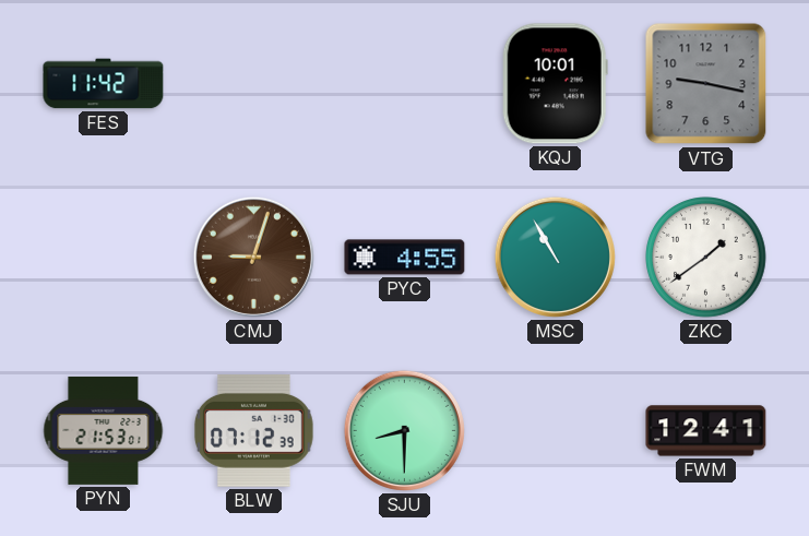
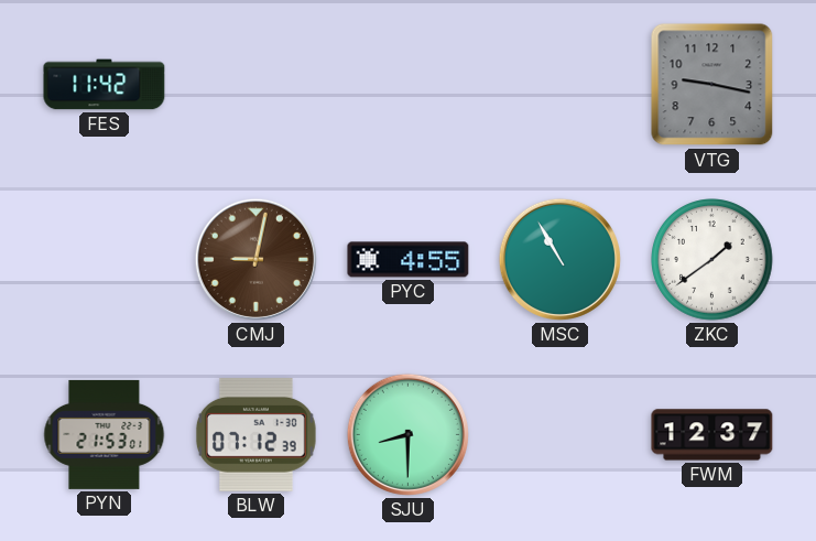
KQJ: 10:01 -> none (555, 84)
CMJ: 9:03 -> 9:02 (255, 259)
FWM: 12:41 -> 12:37 (712, 435)
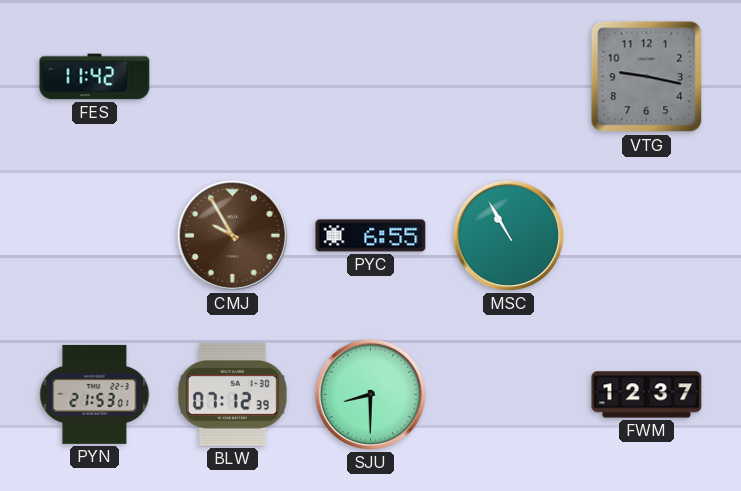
CMJ: 9:02 -> 9:55 (232, 235)
PYC: 4:55 -> 6:55 (371, 236)
ZKC: 1:39 -> none (712, 260)
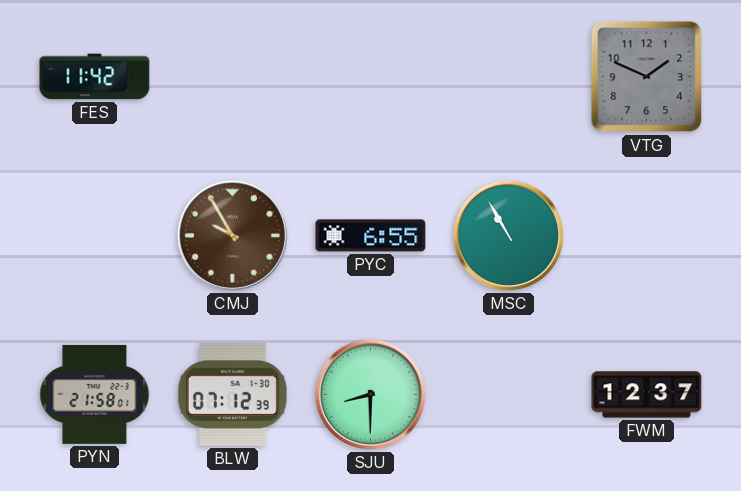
VTG: 9:17 -> 1:49 (647, 77)
PYN: 21:53 -> 21:58 (95, 394)
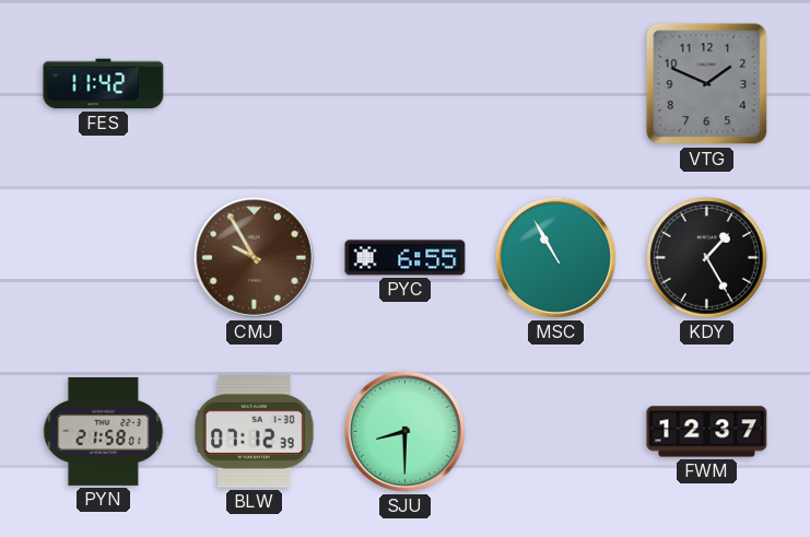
KDY: none -> 1:25 (707, 258)
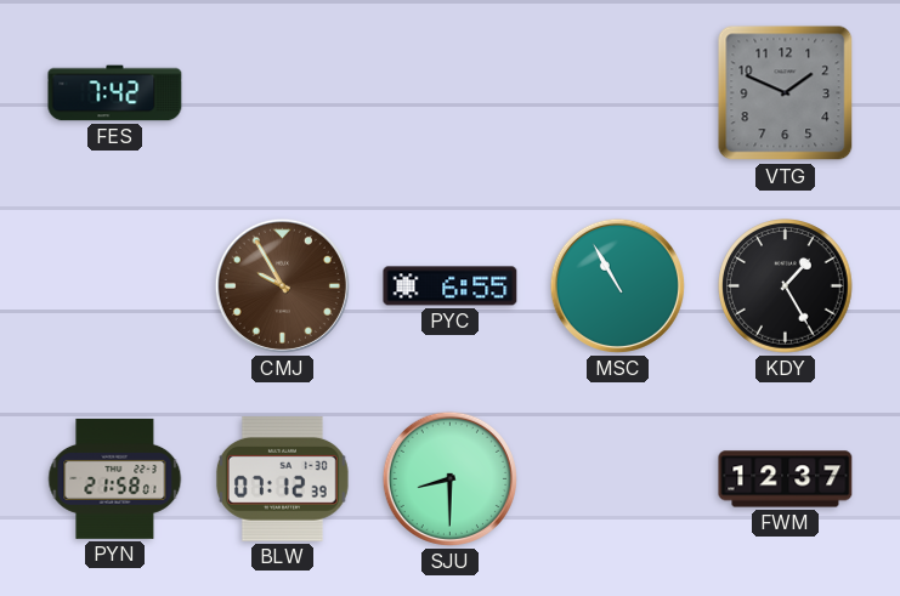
FES: 11:42 -> 7:42 (115, 93)
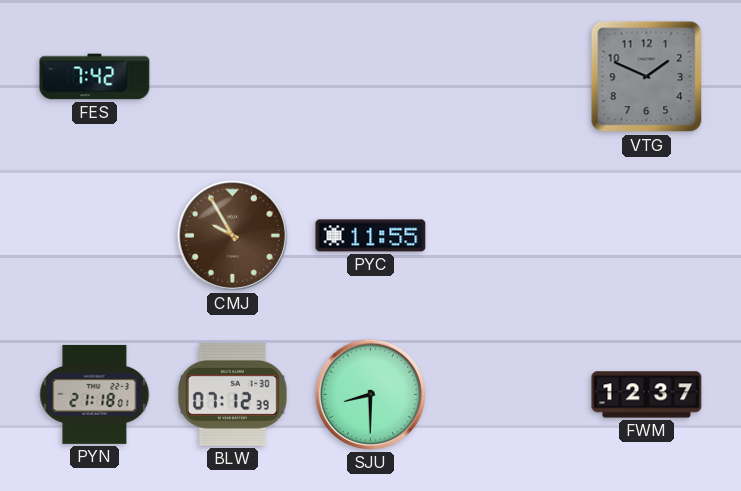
PYC: 6:55 -> 11:55 (371, 236)
MSC: 10:55 -> none (617, 285)
KDY: 1:25 -> none (786, 286)
PYN: 21:58 -> 21:18 (95, 394)
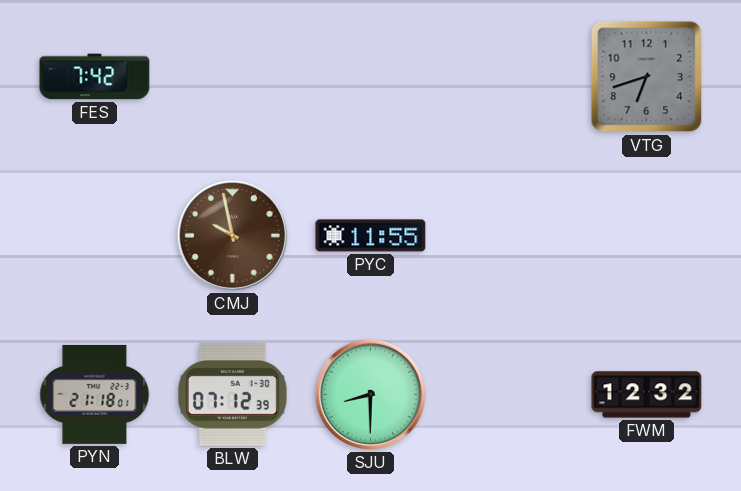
VTG: 1:49 -> 6:42 (647, 77)
CMJ: 9:55 -> 9:58 (232, 235)
FWM: 12:37 -> 12:32 (647, 395)
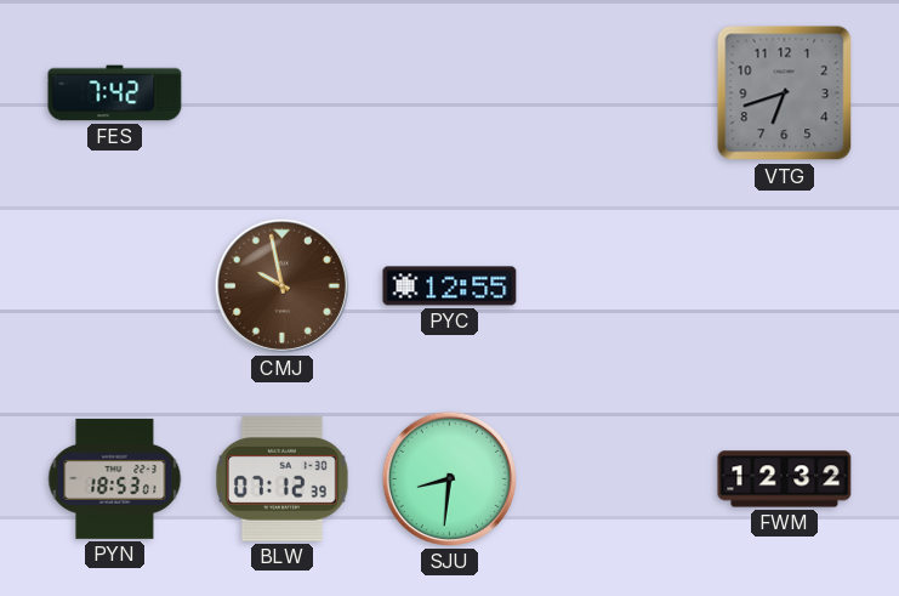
PYC: 11:55 -> 12:55 (450, 286)
PYN: 21:18 -> 18:53 (115, 478)
SJU: 8:30 -> 8:31 (449, 478)
